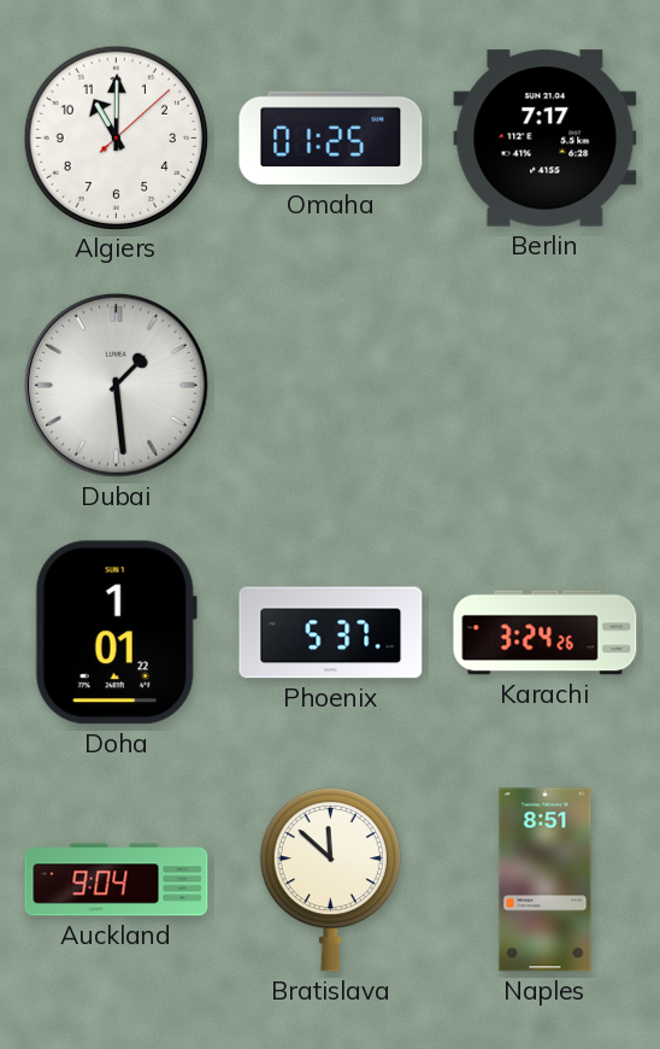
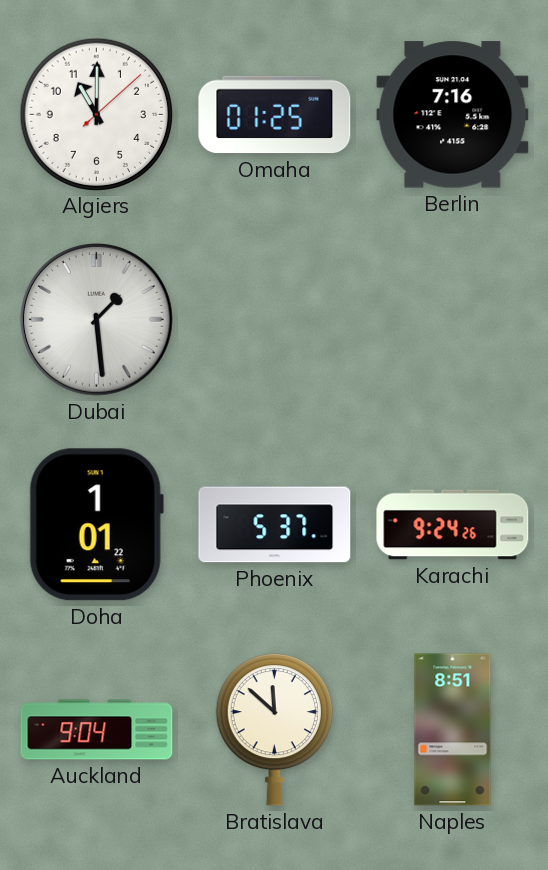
Berlin: 7:17 -> 7:16 (453, 115)
Karachi: 3:24 -> 9:24 (453, 525)
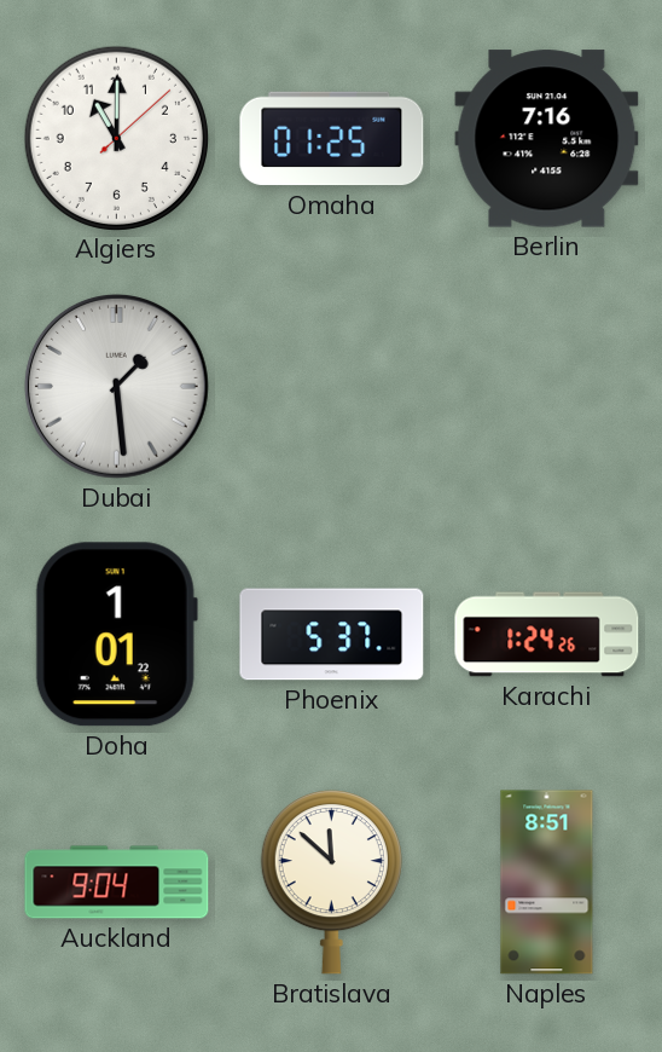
Karachi: 9:24 -> 1:24 (547, 635)
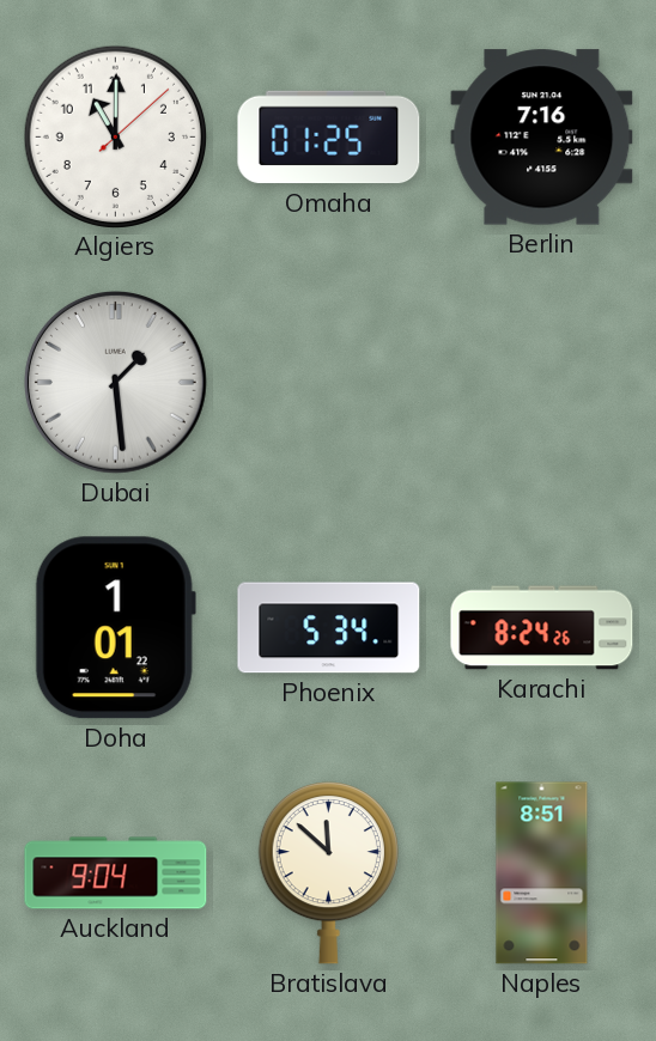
Phoenix: 5:37 -> 5:34 (329, 628)
Karachi: 1:24 -> 8:24 (542, 628)
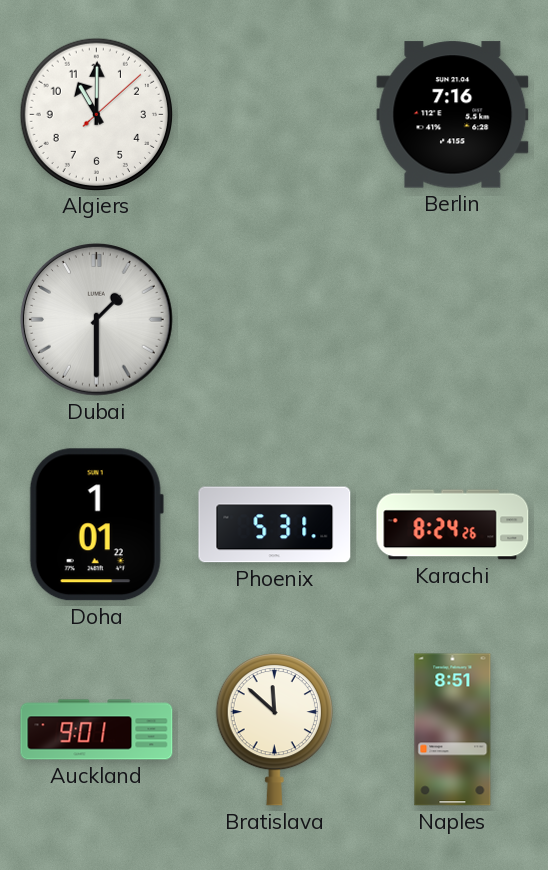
Omaha: 01:25 -> none (329, 138)
Dubai: 1:29 -> 1:30 (96, 319)
Phoenix: 5:34 -> 5:31 (275, 525)
Auckland: 9:04 -> 9:01 (97, 730)
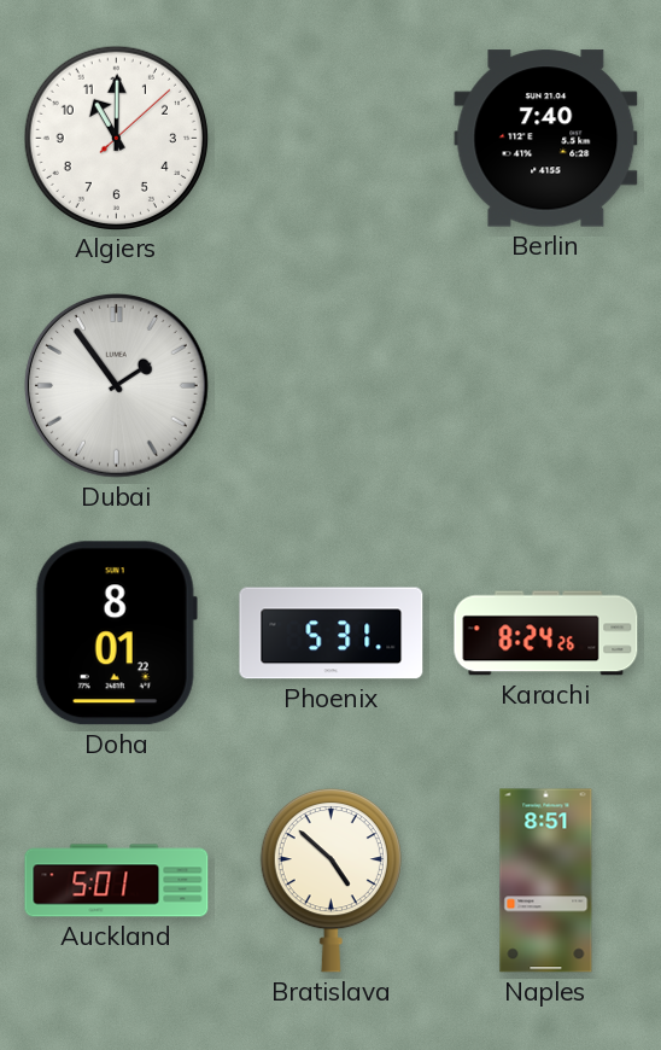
Berlin: 7:16 -> 7:40 (546, 139)
Dubai: 1:30 -> 1:54 (116, 385)
Doha: 1:01 -> 8:01 (116, 634)
Auckland: 9:01 -> 5:01 (117, 881)
Bratislava: 11:52 -> 4:52 (330, 880)
